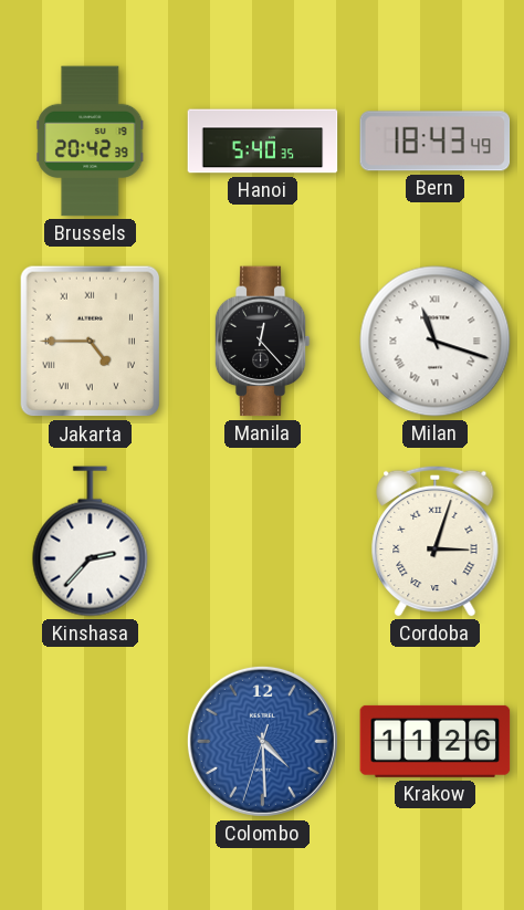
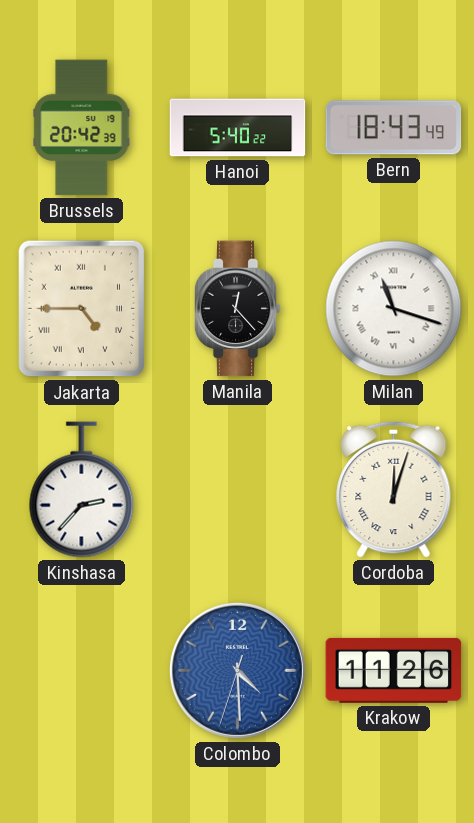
Hanoi: 5:40:35 -> 5:40:22 (238, 128)
Cordoba: 3:03 -> 12:03 (394, 489)
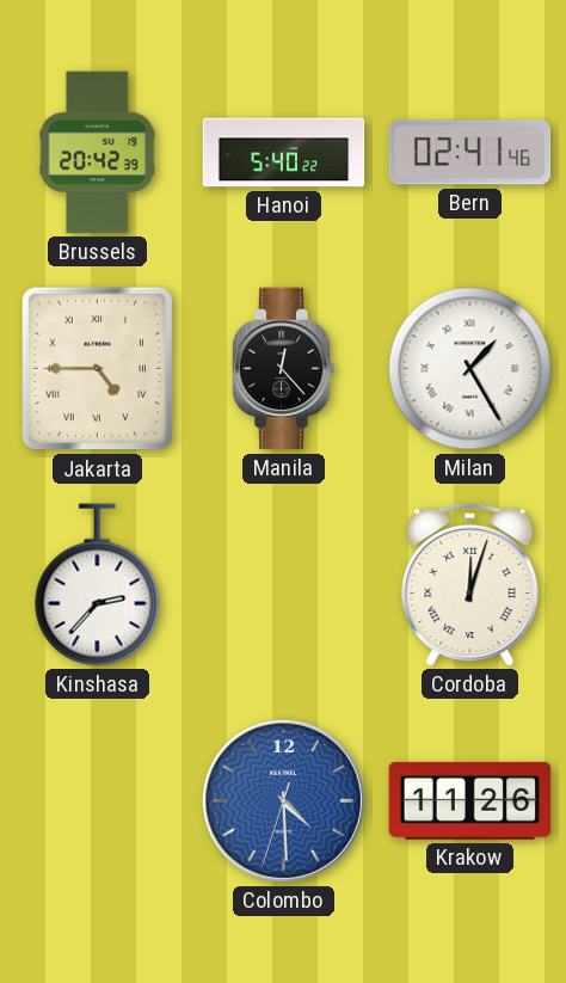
Bern: 18:43 -> 02:41 (470, 153)
Milan: 11:18 -> 1:25 (470, 369)
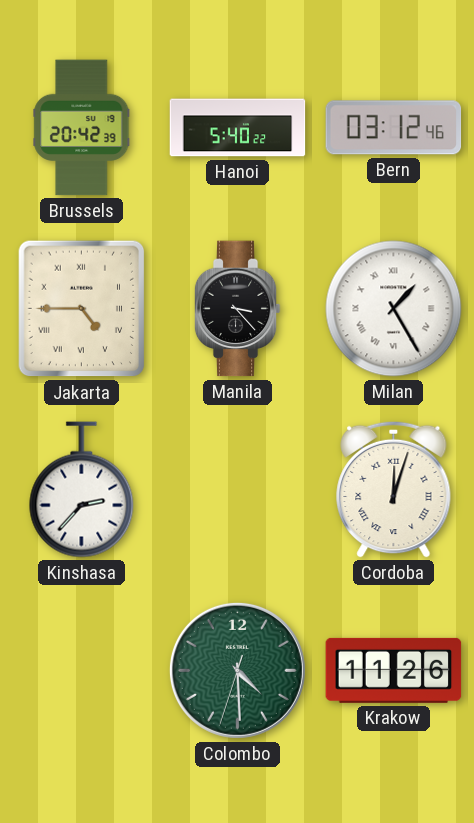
Bern: 02:41 -> 03:12 (394, 128)
Manila: 12:23 -> 3:23 (237, 309)
Colombo dial: blue -> green (237, 670)
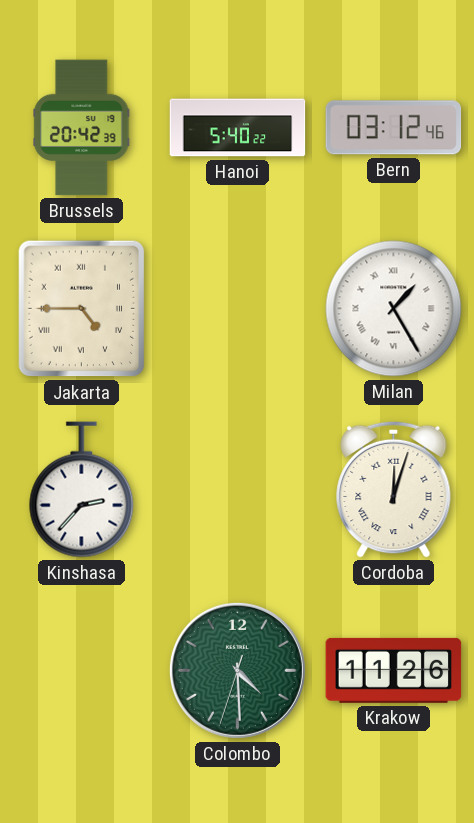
Manila: 3:23 -> none (237, 309)
